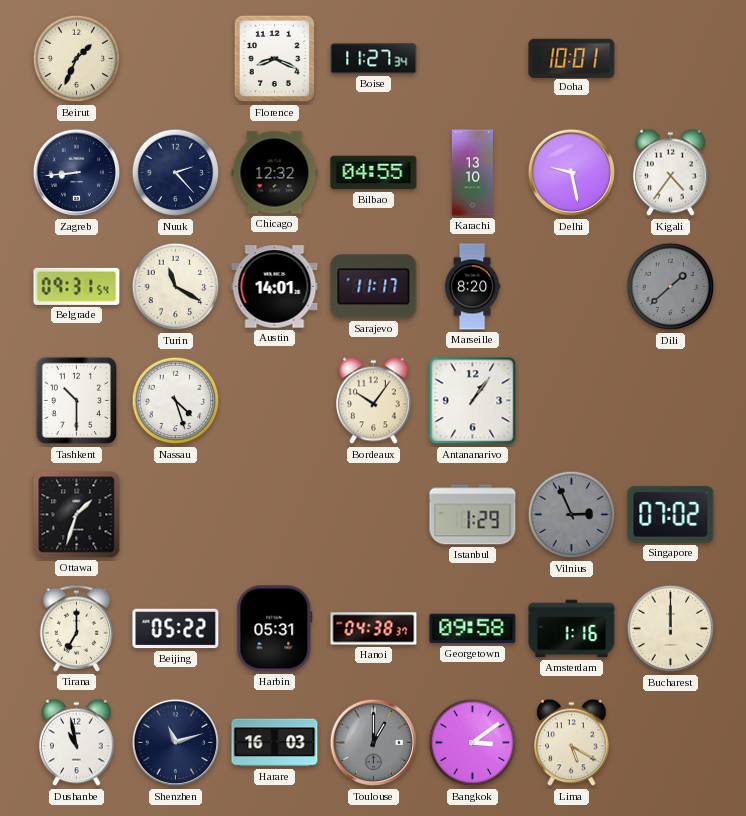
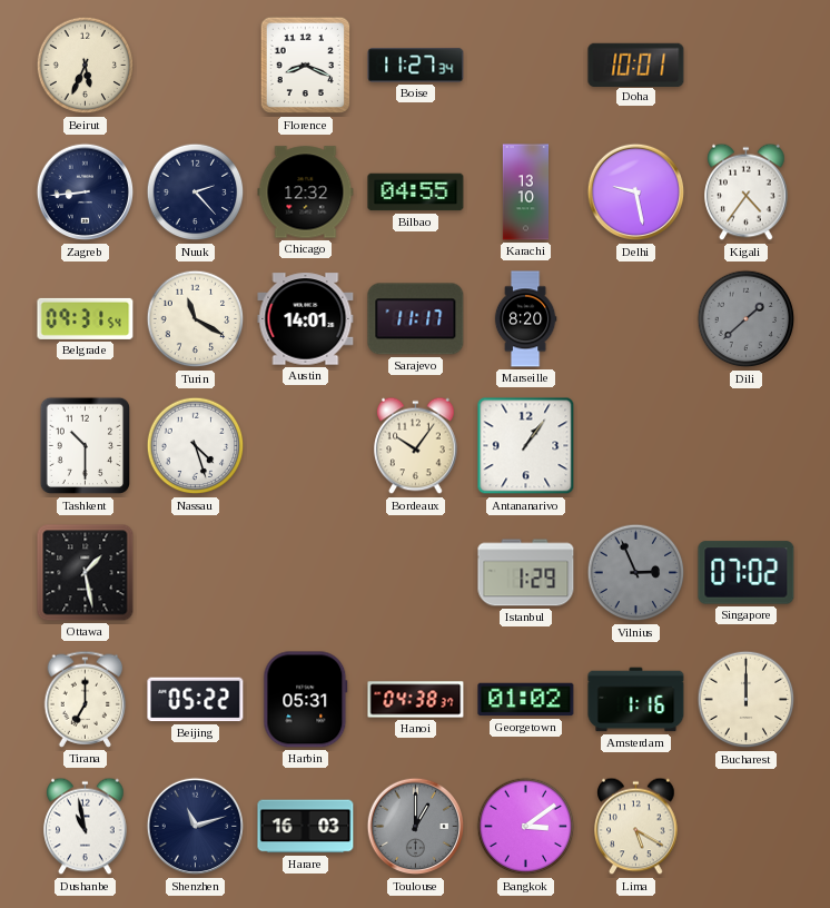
Beirut: 1:34 -> 5:34 (86, 66)
Ottawa: 1:33 -> 1:28 (86, 573)
Georgetown: 09:58 -> 01:02 (526, 700)
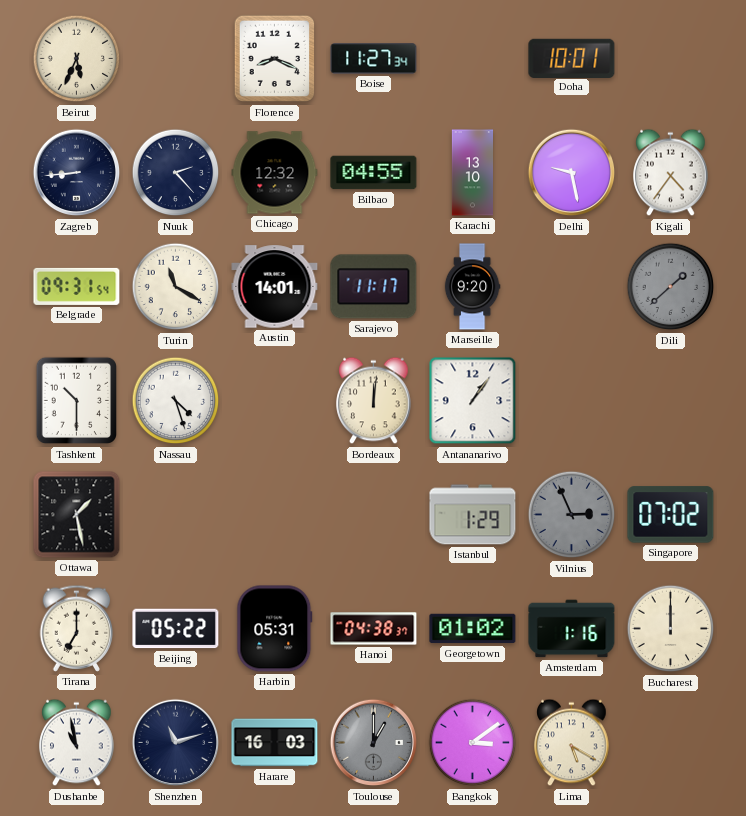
Marseille: 8:20 -> 9:20 (472, 287)
Bordeaux: 10:06 -> 12:01 (374, 401)
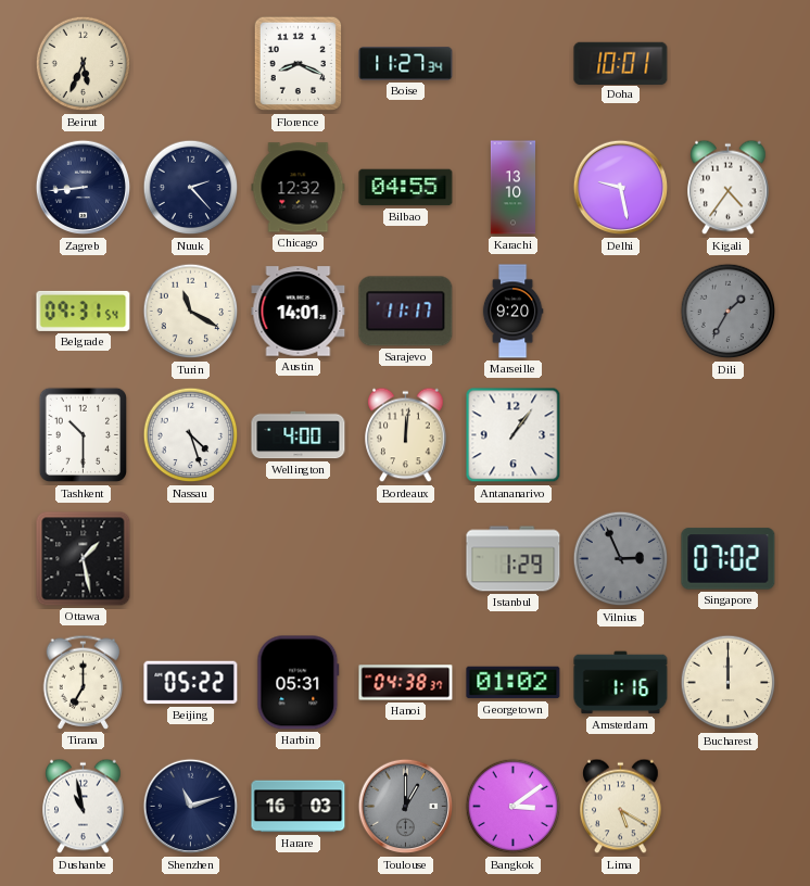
Dili: 1:38 -> 1:35 (729, 312)
Wellington: none -> 4:00 (299, 435)
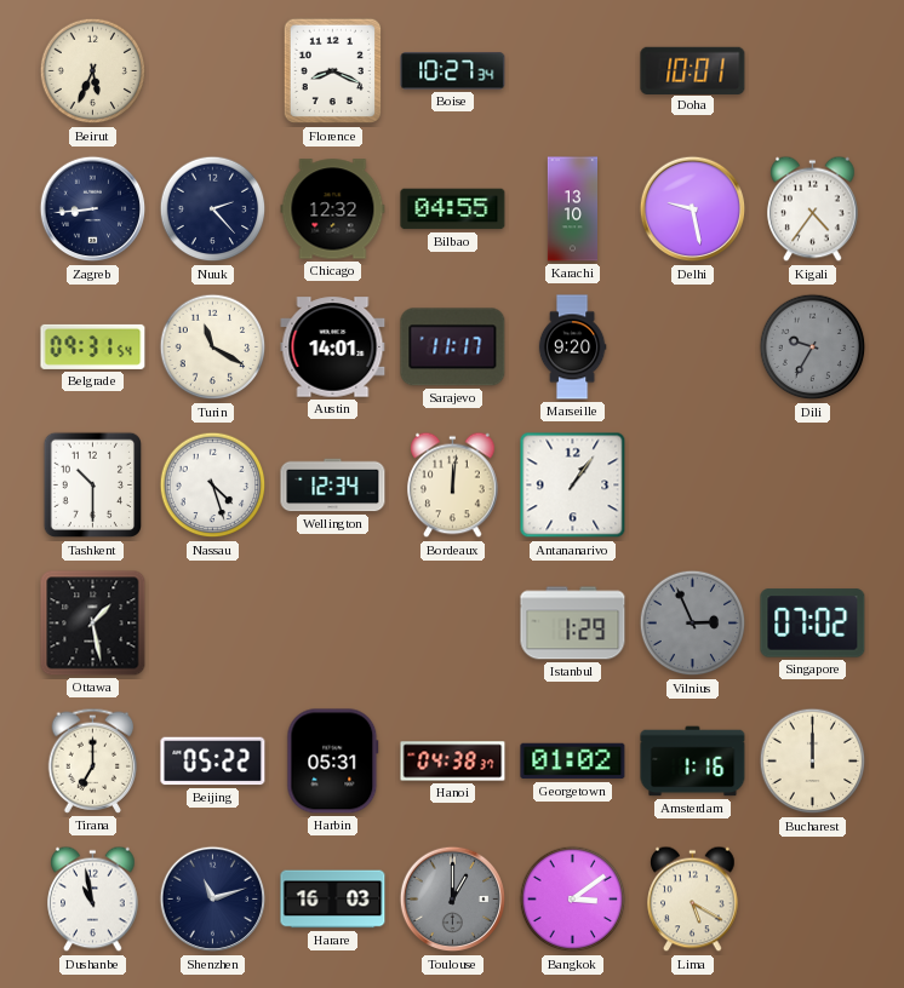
Boise: 11:27 -> 10:27 (453, 71)
Dili: 1:35 -> 9:35 (813, 347)
Wellington: 4:00 -> 12:34 (333, 486)
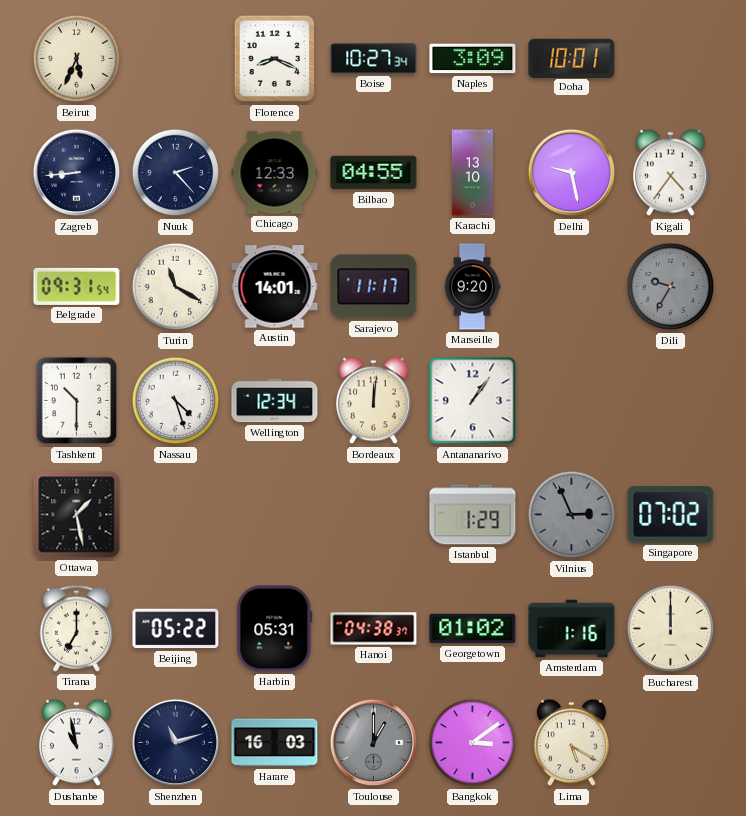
Naples: none -> 3:09 (473, 59)
Chicago: 12:32 -> 12:33 (275, 173)
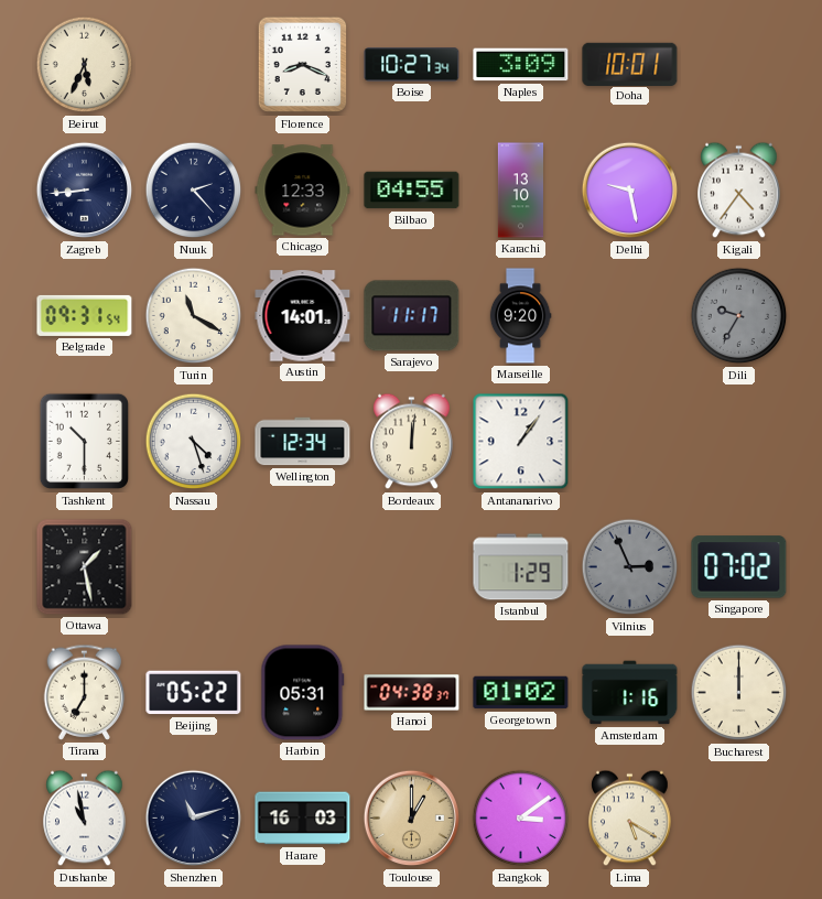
Toulouse dial: grey -> champagne (412, 819)
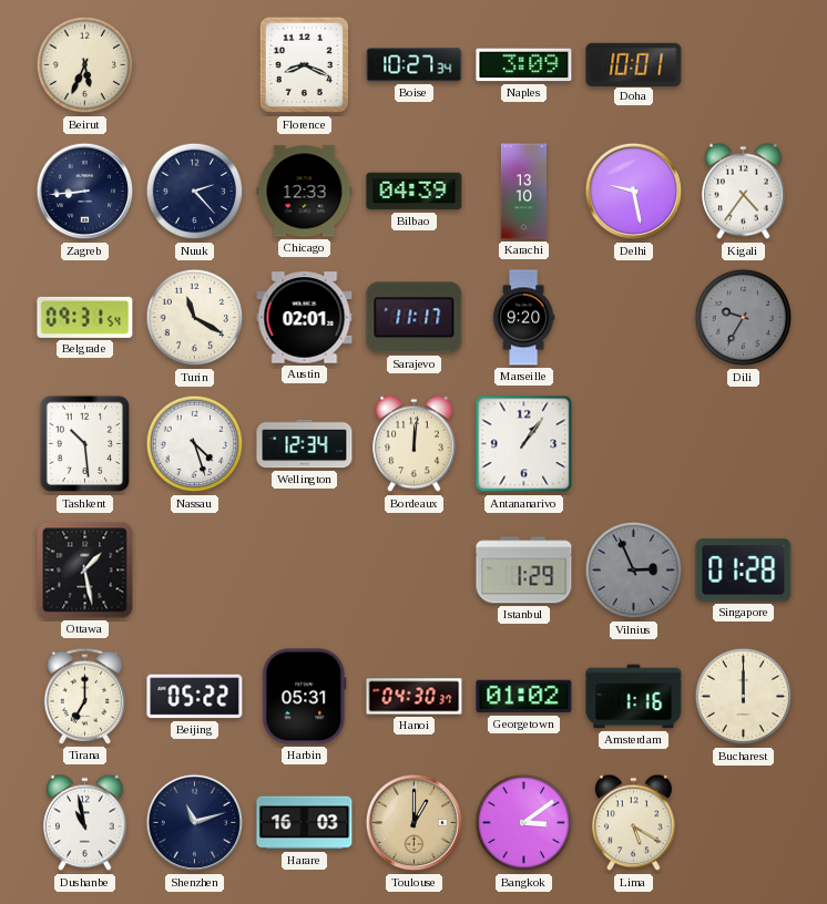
Bilbao: 04:55 -> 04:39 (415, 192)
Austin: 14:01 -> 02:01 (305, 318)
Tashkent: 10:30 -> 10:29 (84, 444)
Singapore: 07:02 -> 01:28 (744, 571)
Hanoi: 04:38 -> 04:30 (415, 697)
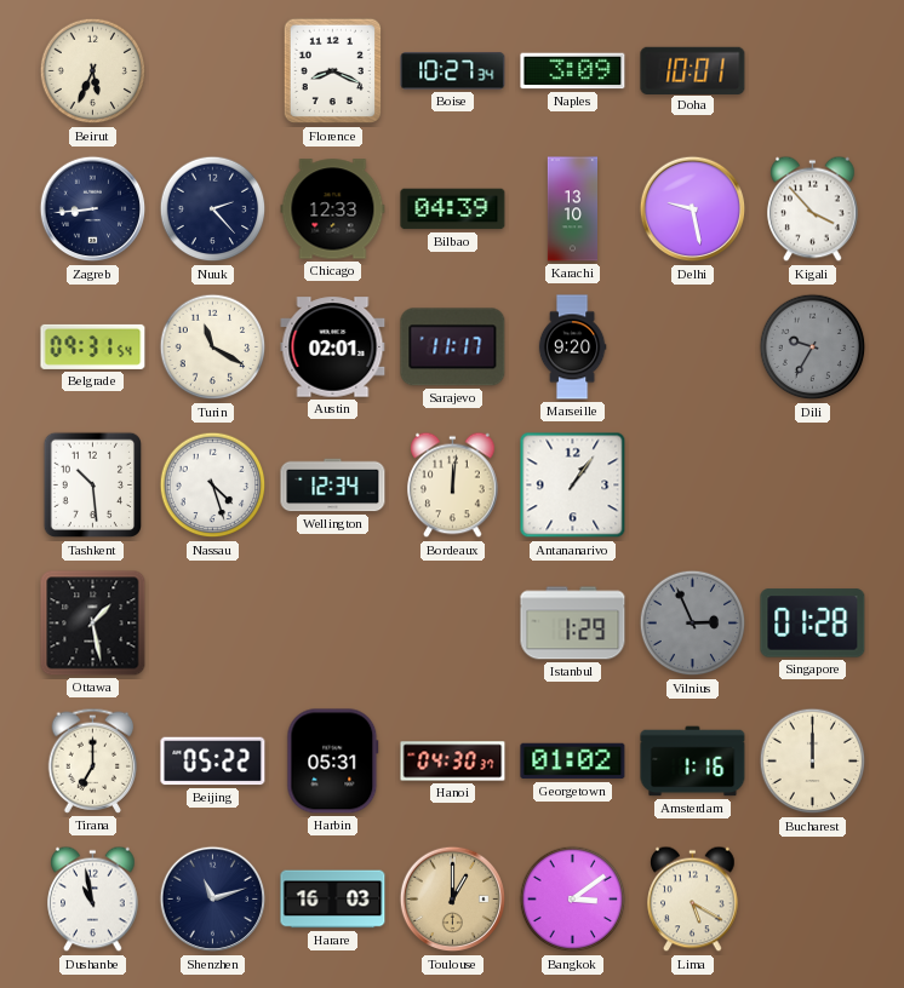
Kigali: 4:36 -> 3:53 (813, 209)
